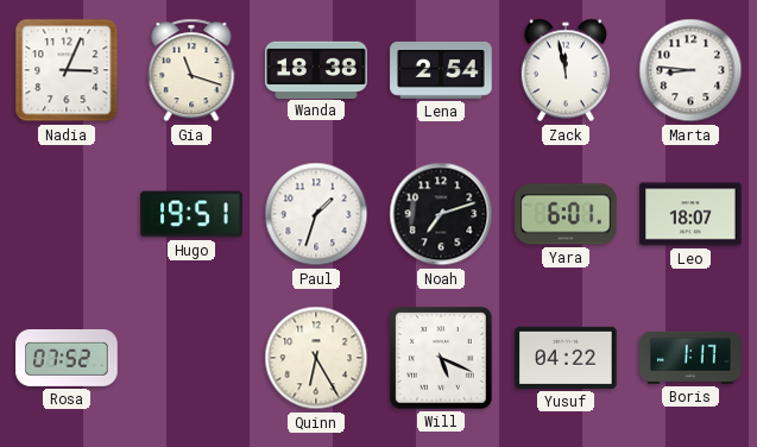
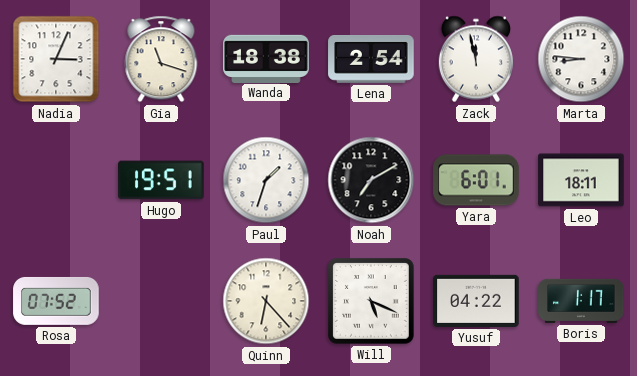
Noah: 7:12 -> 7:10 (371, 180)
Leo: 18:07 -> 18:11 (581, 180)
Quinn: 6:25 -> 6:23 (266, 301)
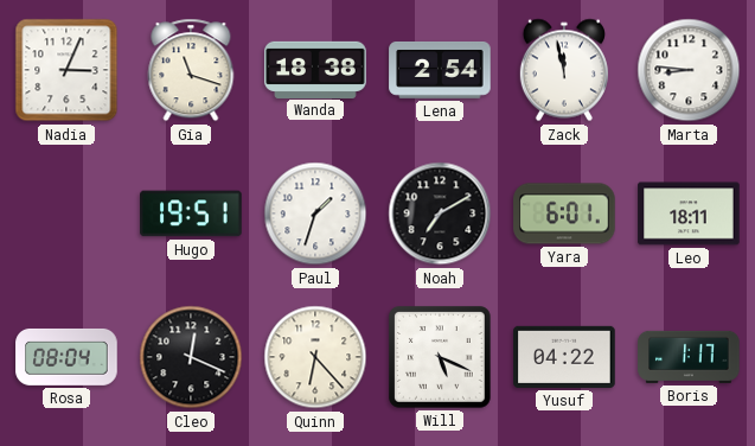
Rosa: 07:52 -> 08:04 (66, 357)
Cleo: none -> 12:19 (191, 357)
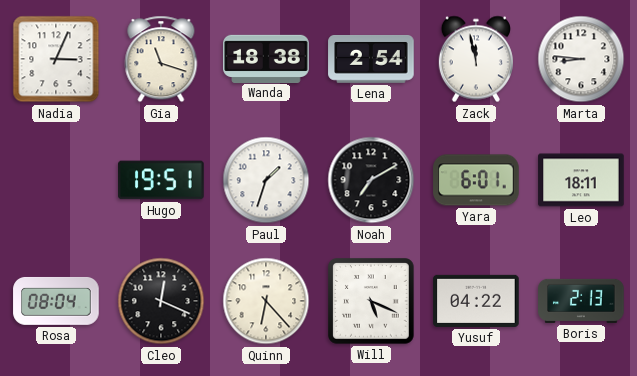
Boris: 1:17 -> 2:13 (581, 301)
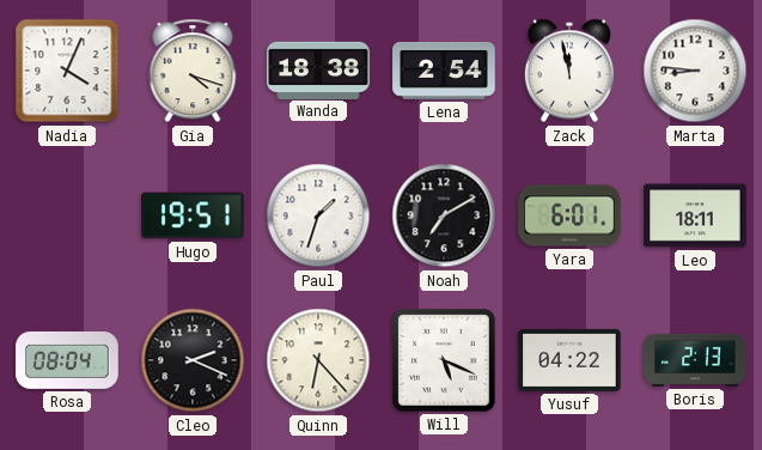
Nadia: 3:04 -> 4:04 (67, 71)
Gia: 11:18 -> 4:18 (193, 71)
Cleo: 12:19 -> 2:19 (193, 360)
